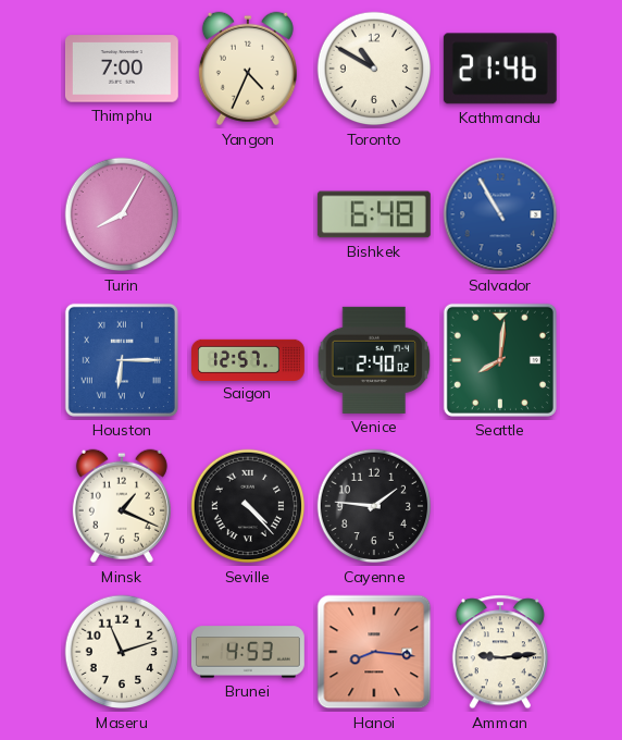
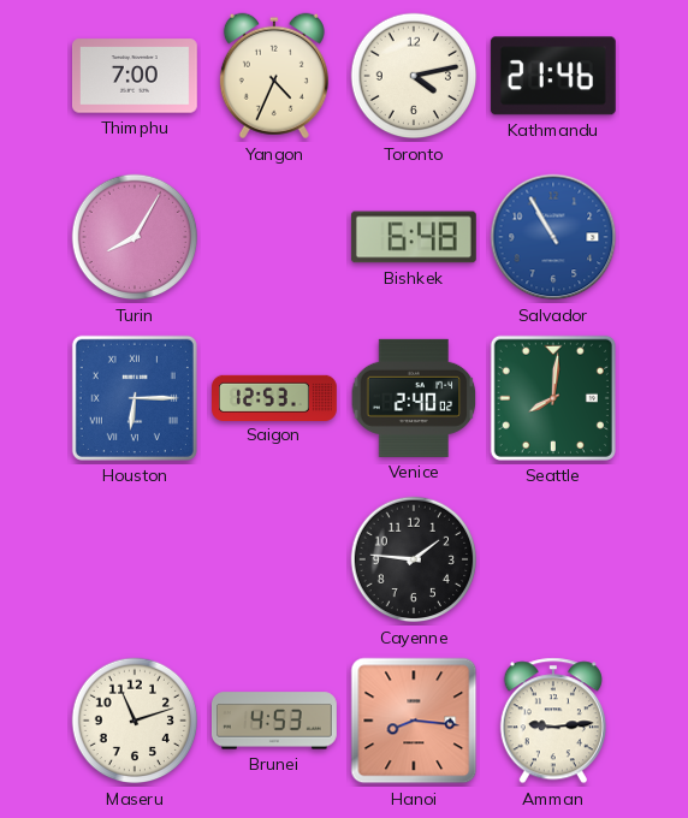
Toronto: 10:50 -> 4:13 (414, 76)
Saigon: 12:57 -> 12:53 (275, 397)
Minsk: 1:19 -> none (122, 506)
Seville: 4:23 -> none (248, 506)
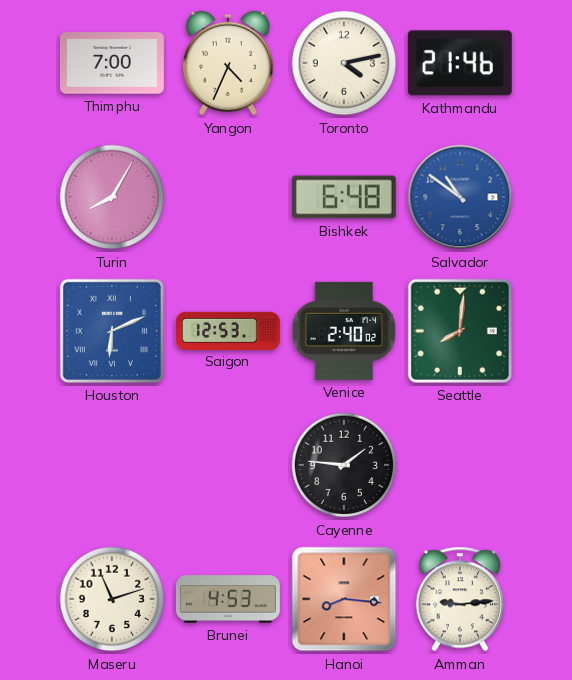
Salvador: 10:55 -> 10:51 (460, 197)
Houston: 6:15 -> 6:11 (112, 331)
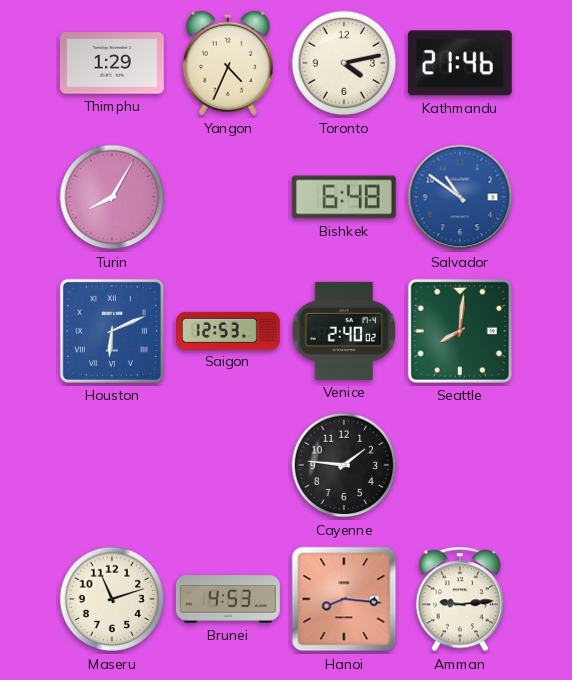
Thimphu: 7:00 -> 1:29 (112, 63)
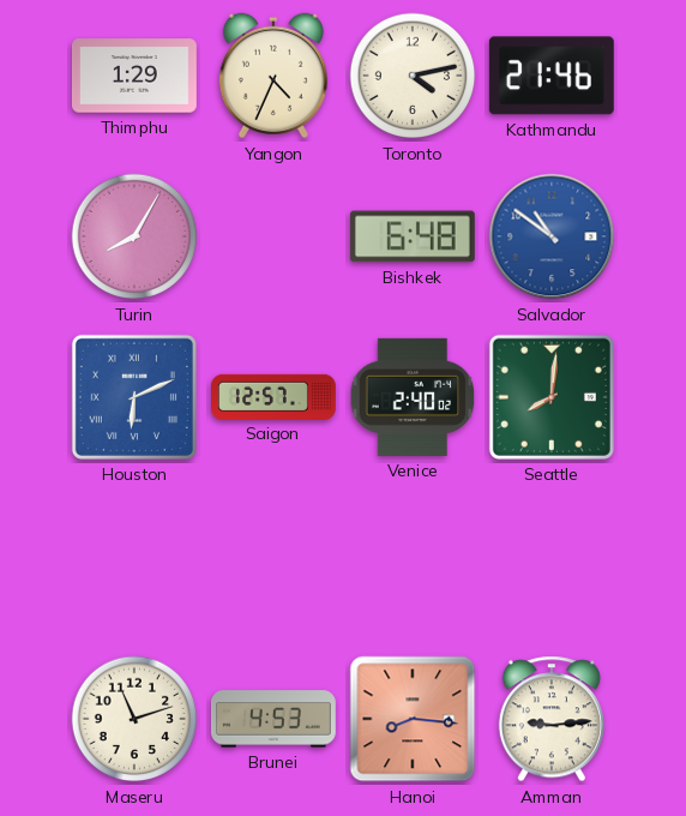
Saigon: 12:53 -> 12:57 (275, 396)
Cayenne: 1:46 -> none (344, 465)
